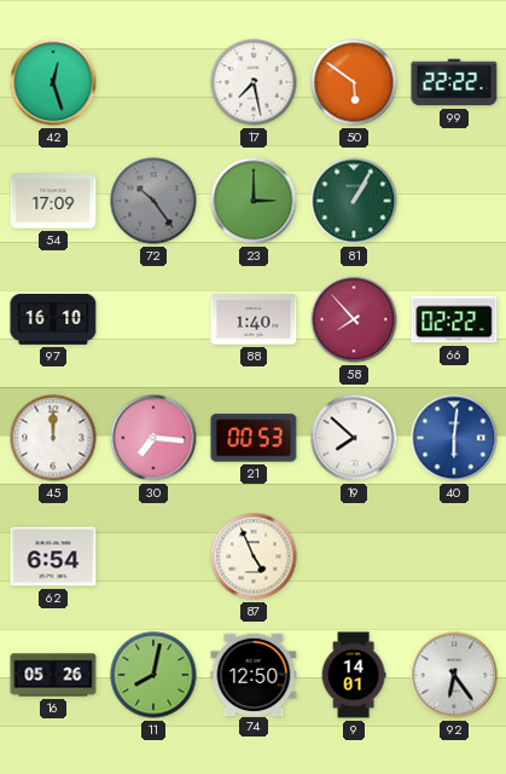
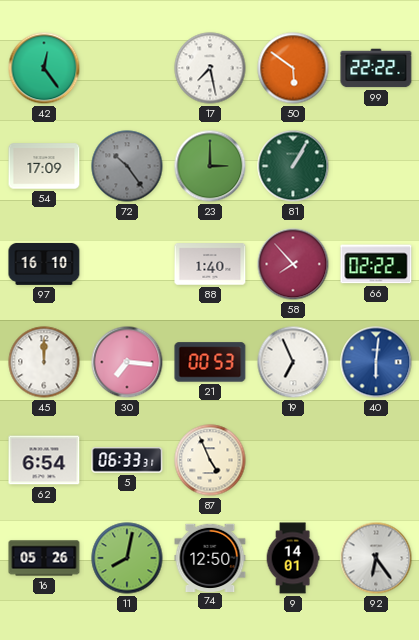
42: 12:27 -> 12:24 (44, 68)
19: 7:52 -> 6:56 (293, 362)
5: none -> 06:33 (127, 460)
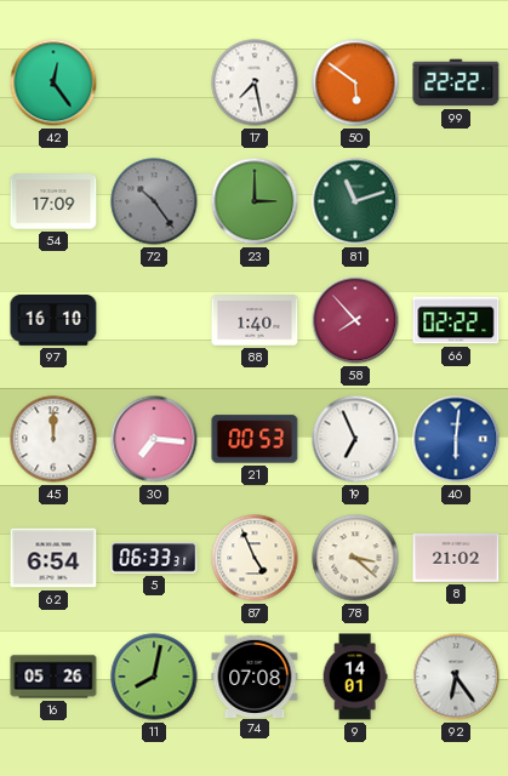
81: 1:05 -> 11:12 (355, 201)
78: none -> 3:22 (355, 558)
8: none -> 21:02 (456, 558)
74: 12:50 -> 07:08 (255, 675)
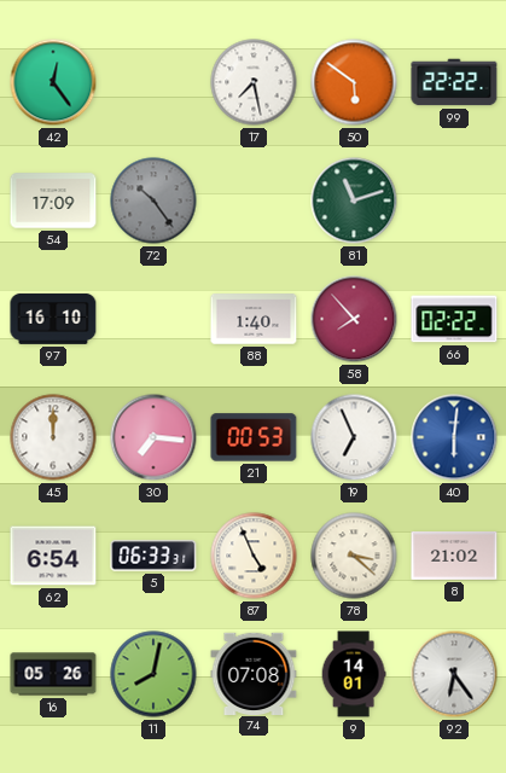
23: 3:00 -> none (255, 201)
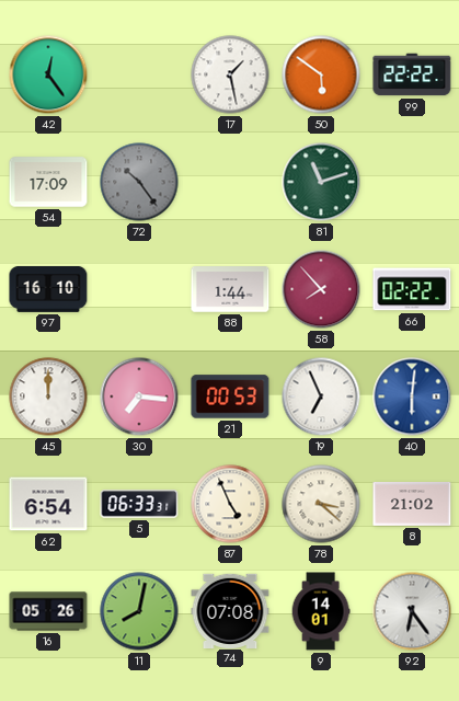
17: 7:28 -> 1:28 (230, 74)
88: 1:40 -> 1:44 (230, 289)
